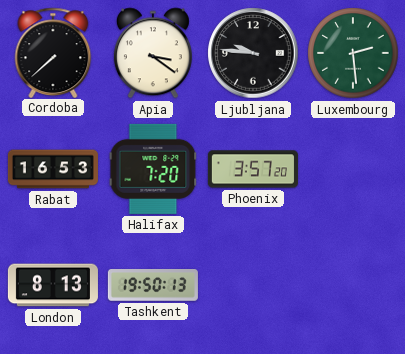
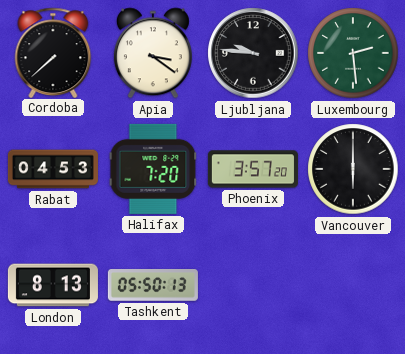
Rabat: 16:53 -> 04:53 (53, 169)
Vancouver: none -> 6:00 (353, 169)
Tashkent: 19:50 -> 05:50 (153, 285)
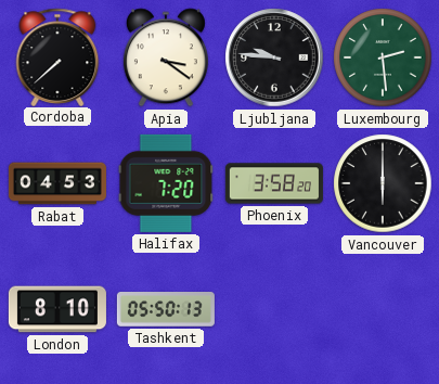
Phoenix: 3:57 -> 3:58 (274, 183)
London: 8:13 -> 8:10 (57, 309)
